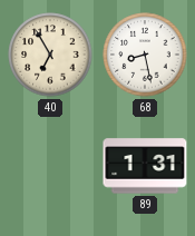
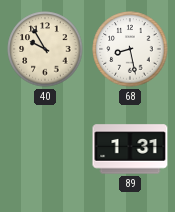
40: 6:55 -> 9:55 (45, 49)
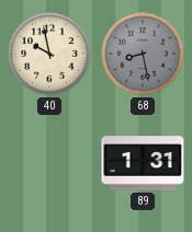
40: 9:55 -> 9:58 (49, 54)
68 dial: white -> grey (143, 54)
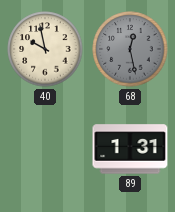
68: 8:28 -> 12:28 (130, 49)
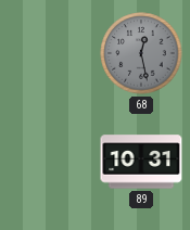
40: 9:58 -> none (45, 49)
89: 1:31 -> 10:31 (141, 162)
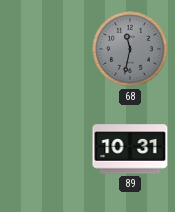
68: 12:28 -> 11:32 (130, 49)
